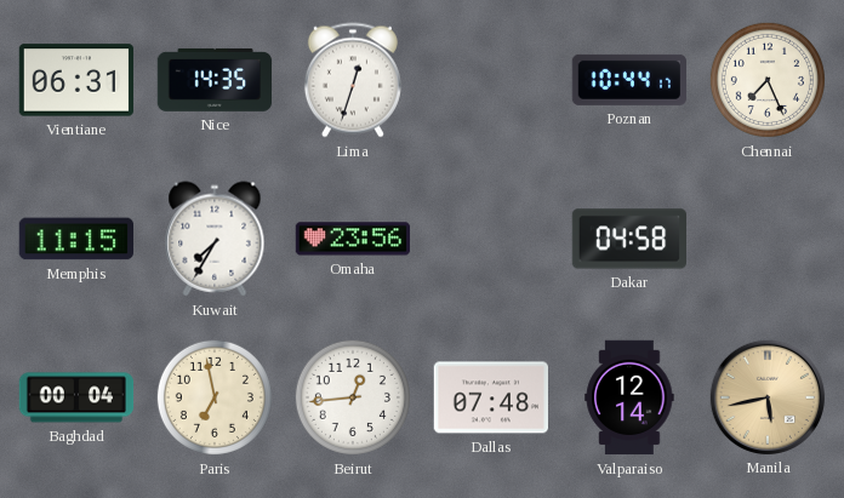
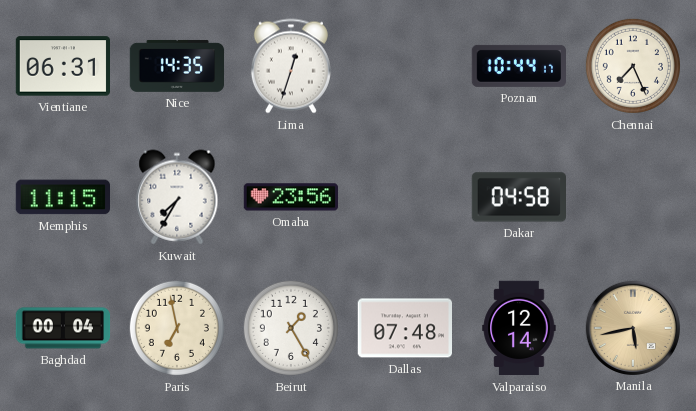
Beirut: 12:44 -> 1:25 (291, 328)
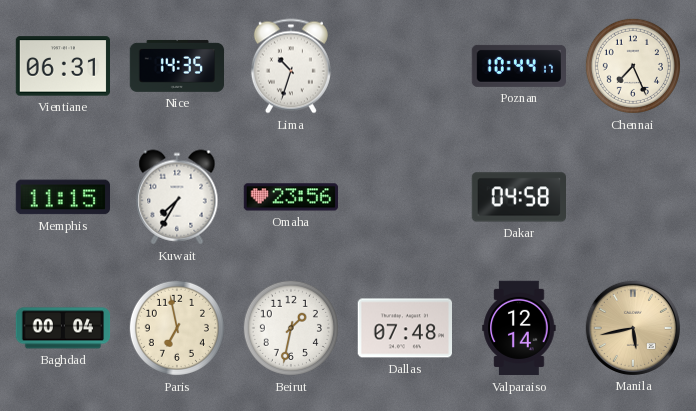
Lima: 12:33 -> 10:33 (291, 66)
Beirut: 1:25 -> 1:32 (291, 328)
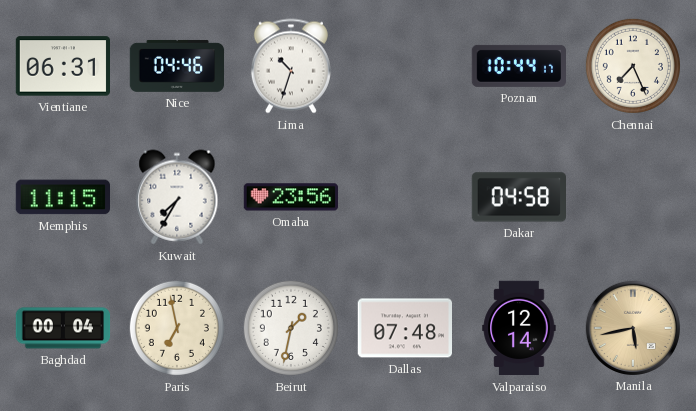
Nice: 14:35 -> 04:46 (177, 66)
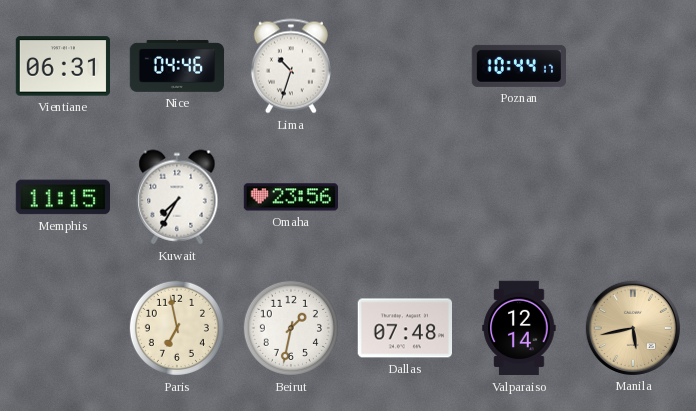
Chennai: 7:26 -> none (633, 66)
Dakar: 04:58 -> none (518, 197)
Baghdad: 00:04 -> none (63, 328)
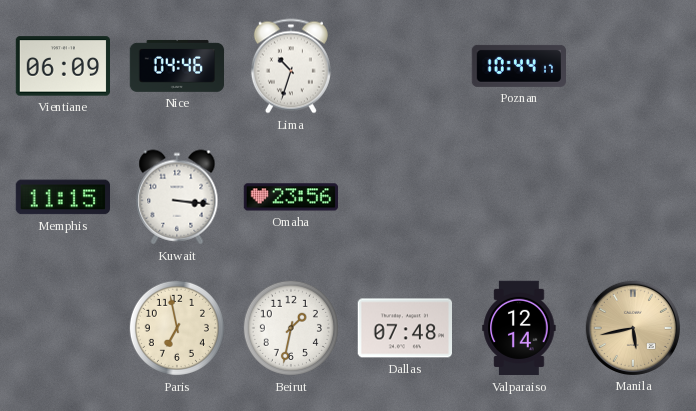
Vientiane: 06:31 -> 06:09 (62, 66)
Kuwait: 7:35 -> 3:16 (177, 197)
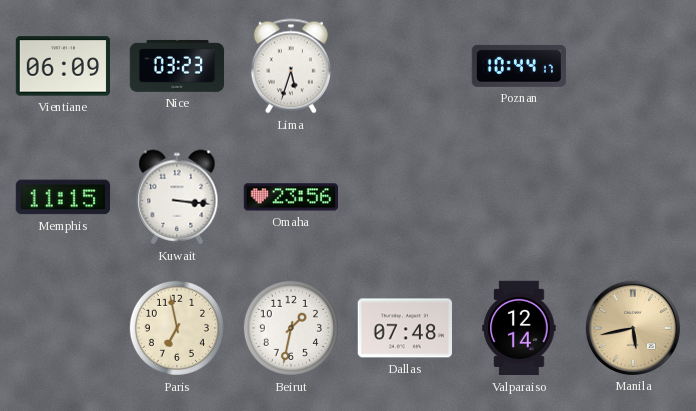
Nice: 04:46 -> 03:23 (177, 66)
Lima: 10:33 -> 5:33 (291, 66)
